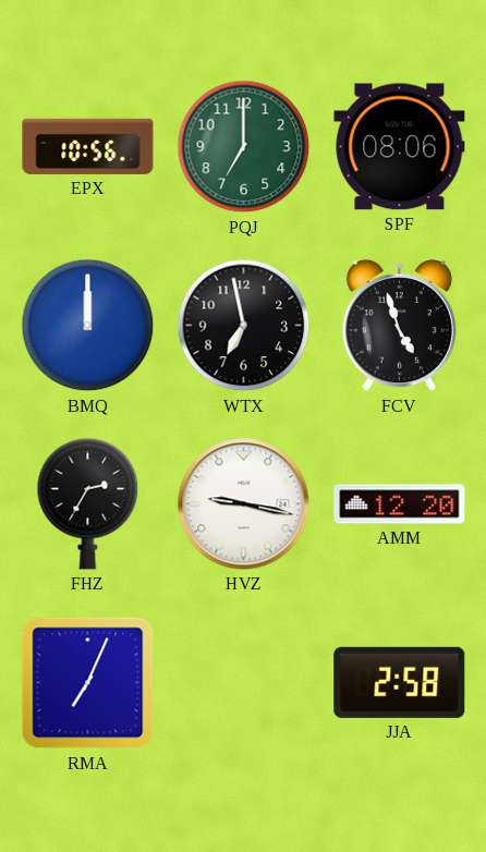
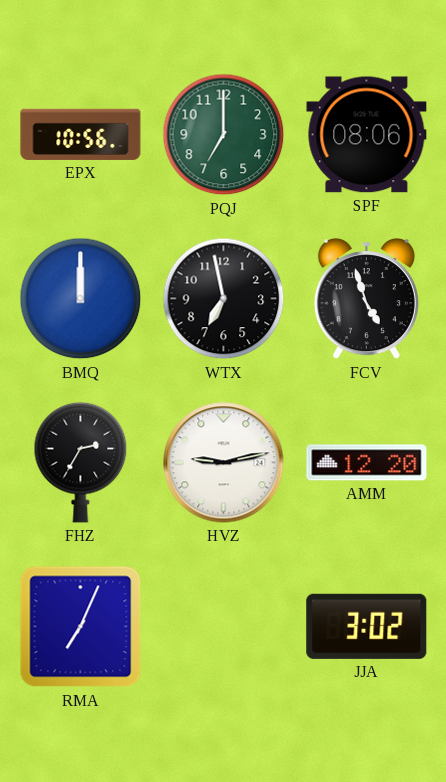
HVZ: 9:17 -> 9:13 (224, 463)
JJA: 2:58 -> 3:02 (367, 626)
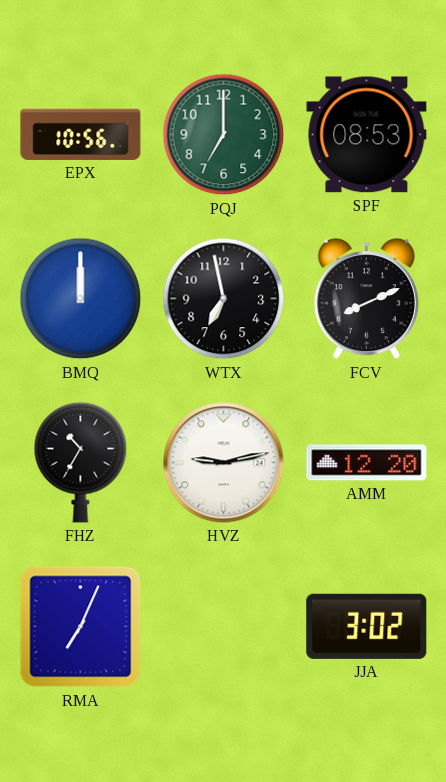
SPF: 08:06 -> 08:53 (367, 135)
FCV: 4:57 -> 8:11 (366, 299)
FHZ: 2:35 -> 10:35 (81, 462)
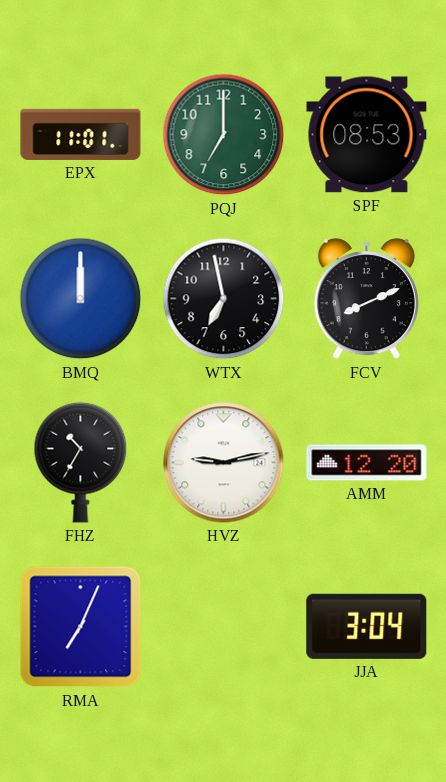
EPX: 10:56 -> 11:01 (81, 134)
JJA: 3:02 -> 3:04 (367, 626)
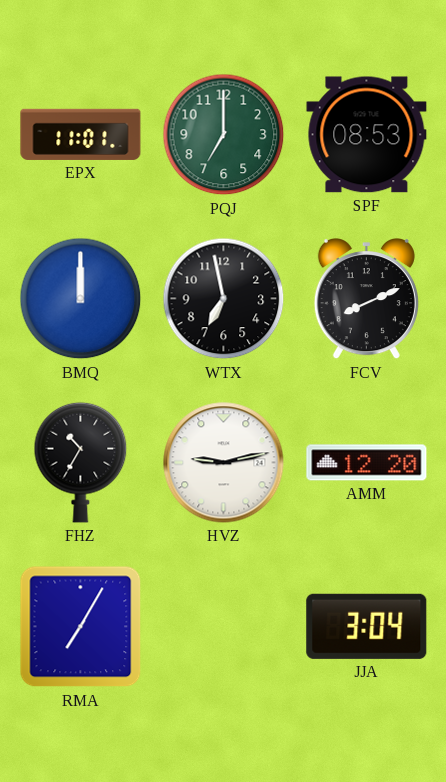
RMA: 7:04 -> 7:05 (81, 627)
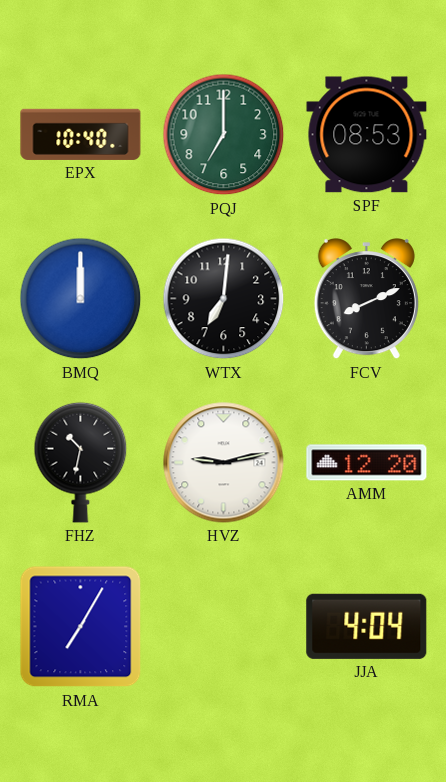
EPX: 11:01 -> 10:40 (81, 134)
WTX: 6:58 -> 7:01 (224, 299)
FHZ: 10:35 -> 10:32 (81, 462)
JJA: 3:04 -> 4:04 (367, 626)
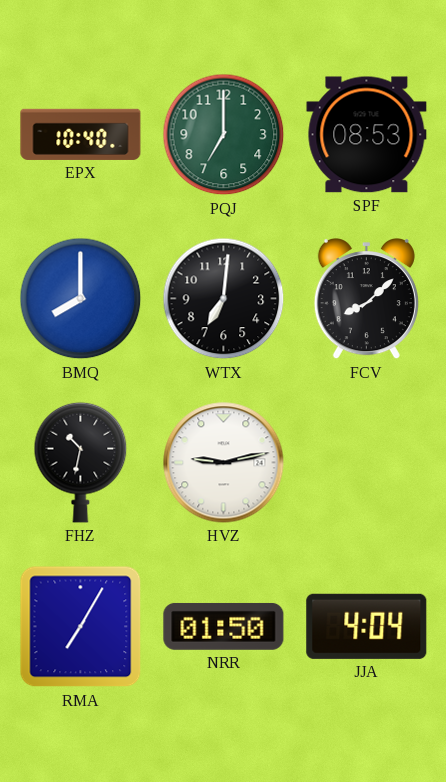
BMQ: 12:00 -> 8:00 (81, 299)
FCV: 8:11 -> 8:08 (366, 299)
AMM: 12:20 -> none (367, 463)
NRR: none -> 01:50 (224, 626)
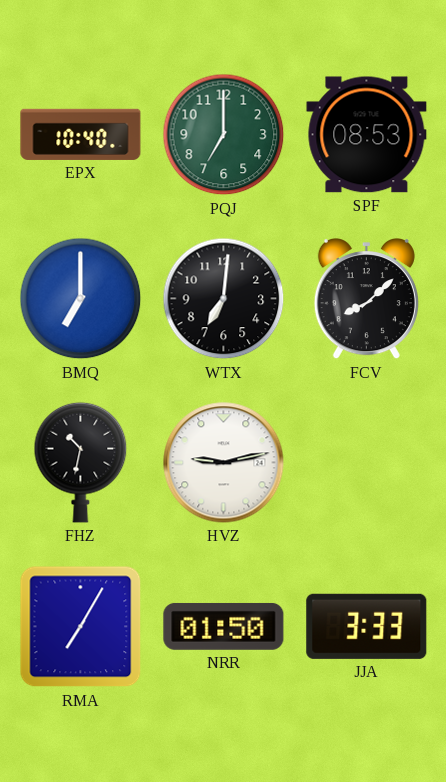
BMQ: 8:00 -> 7:00 (81, 299)
JJA: 4:04 -> 3:33 (367, 626)
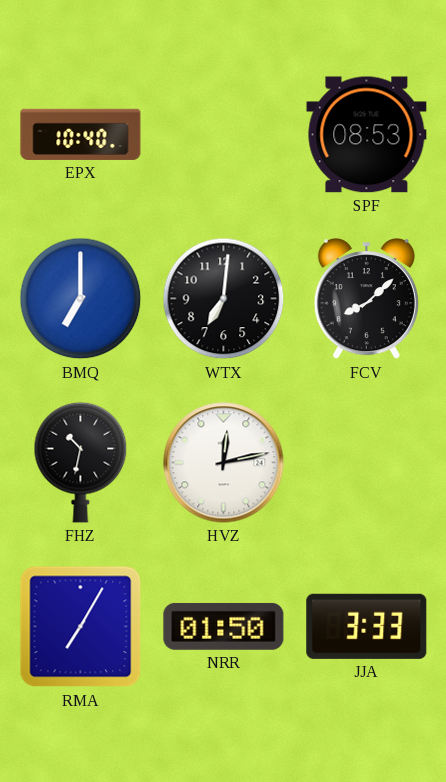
PQJ: 7:00 -> none (224, 135)
HVZ: 9:13 -> 12:13 (224, 463)
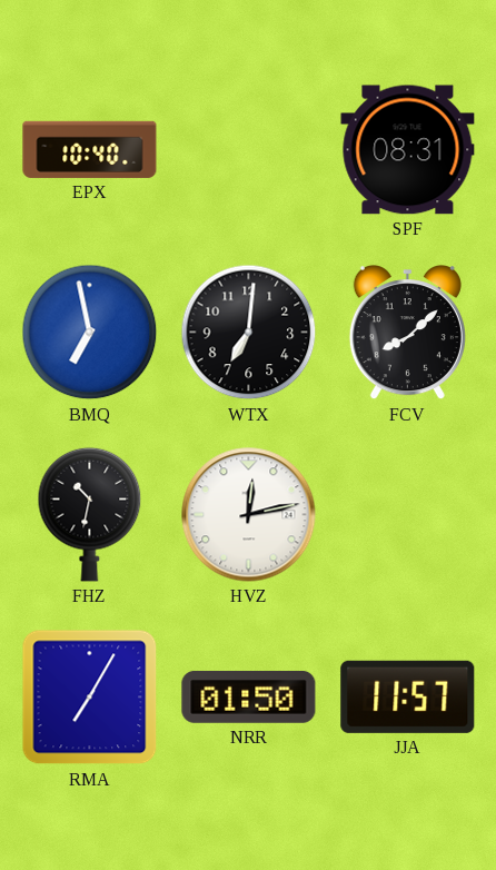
SPF: 08:53 -> 08:31 (408, 150)
BMQ: 7:00 -> 6:58 (90, 333)
JJA: 3:33 -> 11:57 (408, 696)
